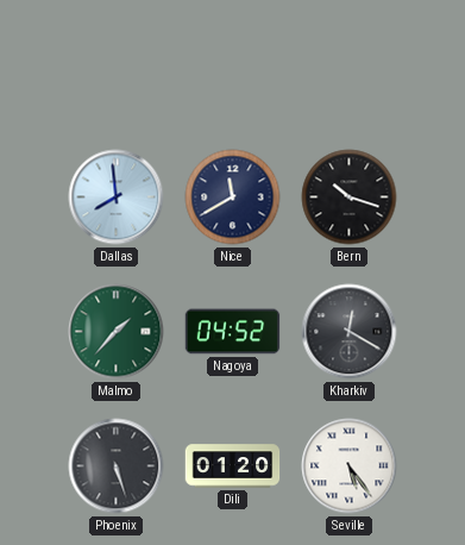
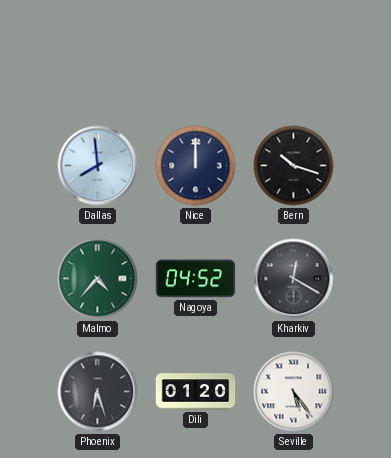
Nice: 11:40 -> 12:00 (196, 166)
Malmo: 1:37 -> 4:37 (98, 279)
Phoenix: 5:27 -> 6:27 (98, 392)
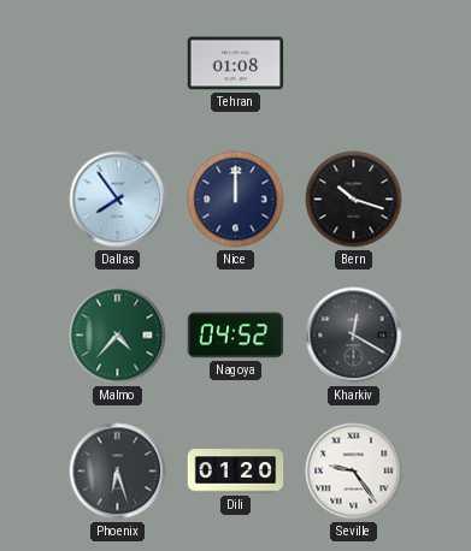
Tehran: none -> 01:08 (236, 64)
Dallas: 7:59 -> 7:54 (118, 200)
Seville: 5:24 -> 9:24 (354, 472)
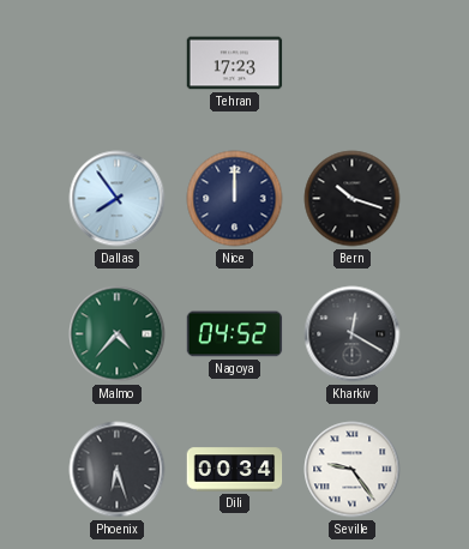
Tehran: 01:08 -> 17:23 (235, 64)
Dili: 01:20 -> 00:34 (235, 470)
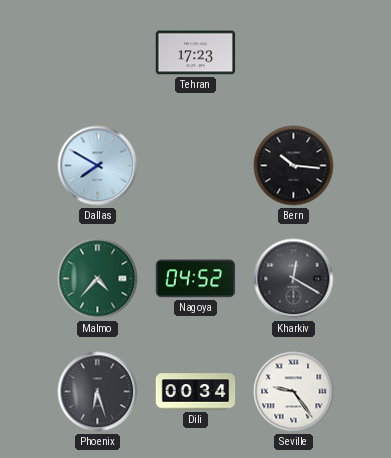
Dallas: 7:54 -> 7:50 (98, 166)
Nice: 12:00 -> none (235, 199)
Bern: 10:18 -> 10:16 (294, 166)
